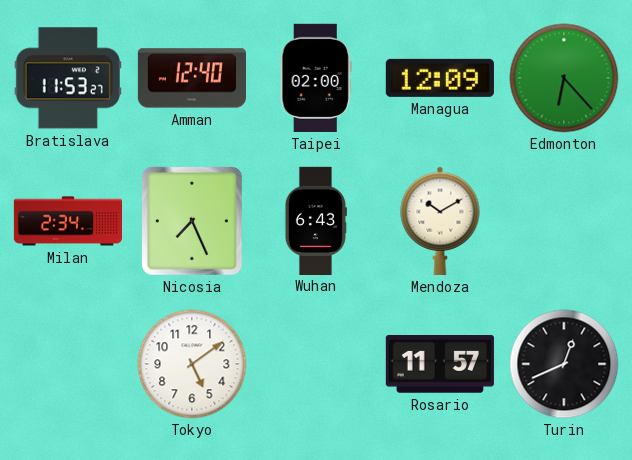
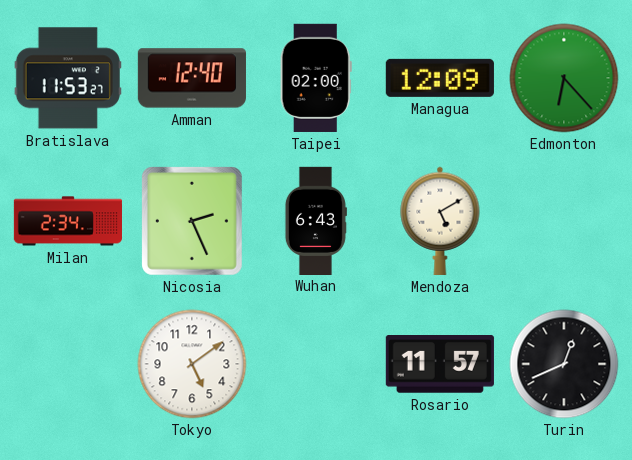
Nicosia: 7:26 -> 2:26 (192, 221)
Mendoza: 10:10 -> 5:10 (440, 221)
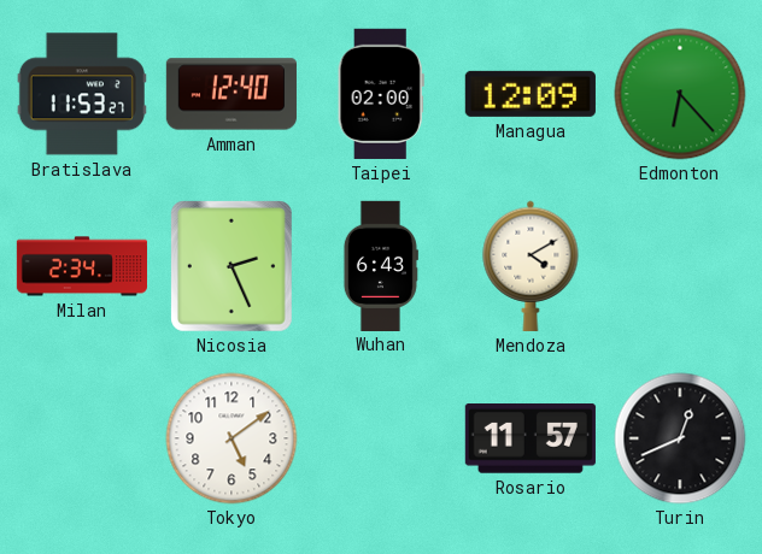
Mendoza: 5:10 -> 4:10 (531, 266)
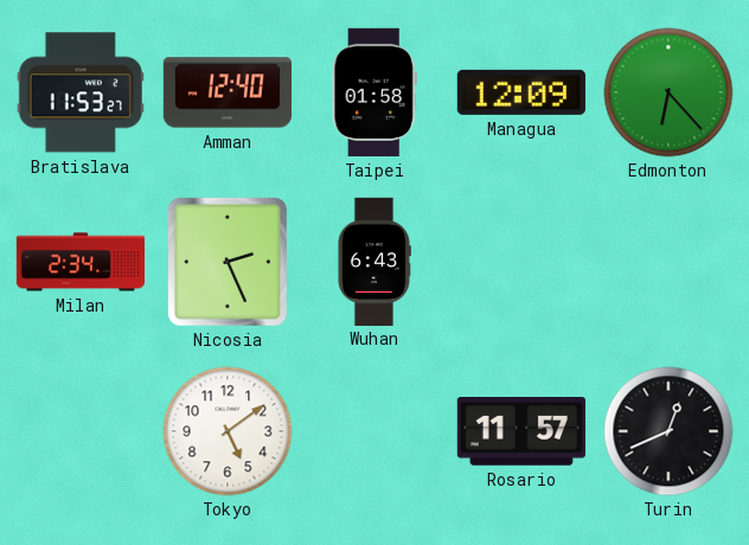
Taipei: 02:00 -> 01:58 (375, 92)
Mendoza: 4:10 -> none (531, 266)
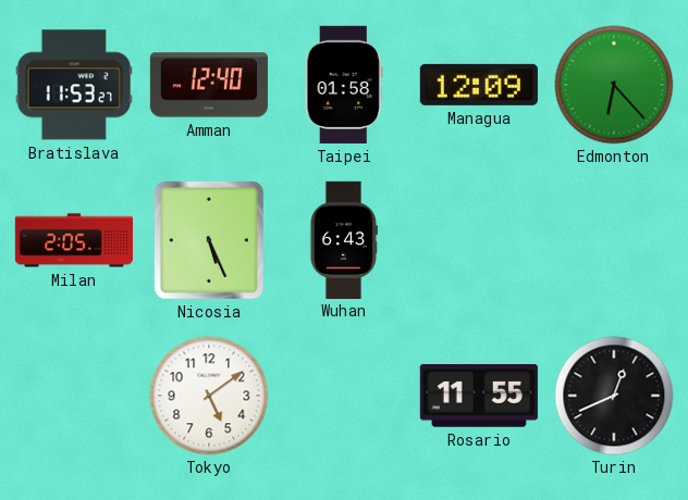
Milan: 2:34 -> 2:05 (73, 240)
Nicosia: 2:26 -> 5:26 (209, 240)
Rosario: 11:57 -> 11:55 (479, 396)
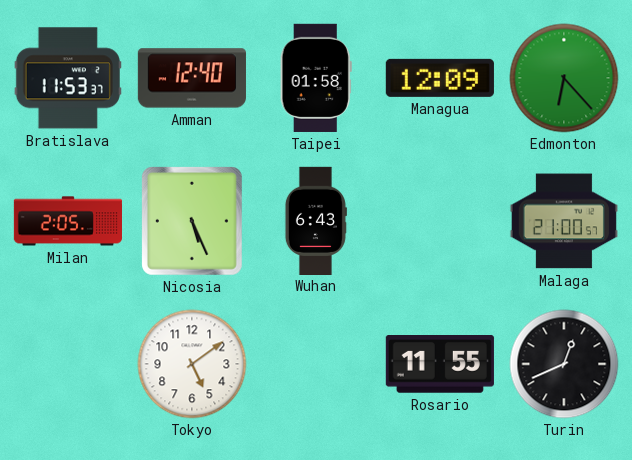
Bratislava: 11:53:27 -> 11:53:37 (68, 78)
Malaga: none -> 21:00 (564, 221)
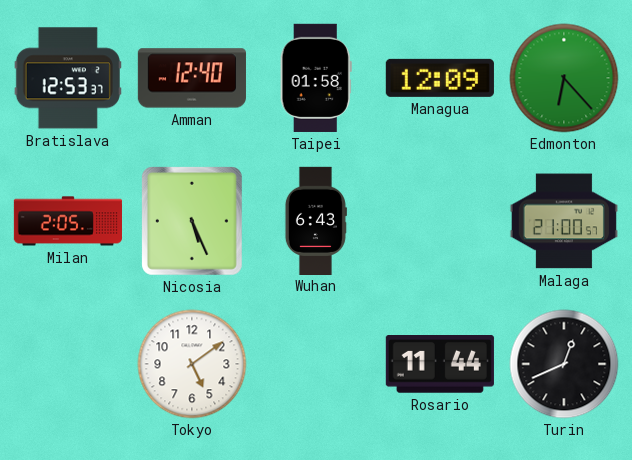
Bratislava: 11:53 -> 12:53 (68, 78)
Rosario: 11:55 -> 11:44 (440, 364)
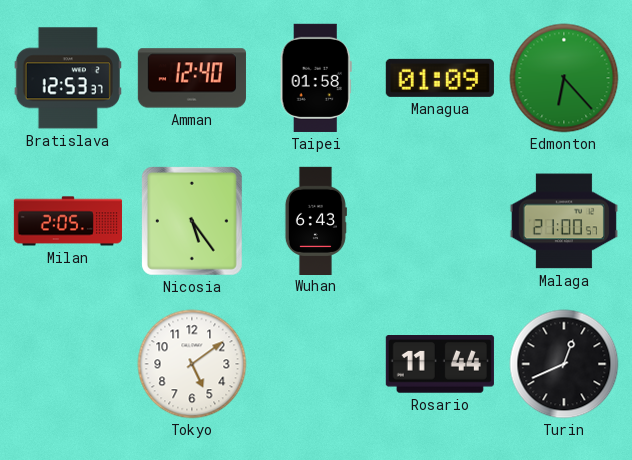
Managua: 12:09 -> 01:09 (440, 78)
Nicosia: 5:26 -> 5:24 (192, 221)
